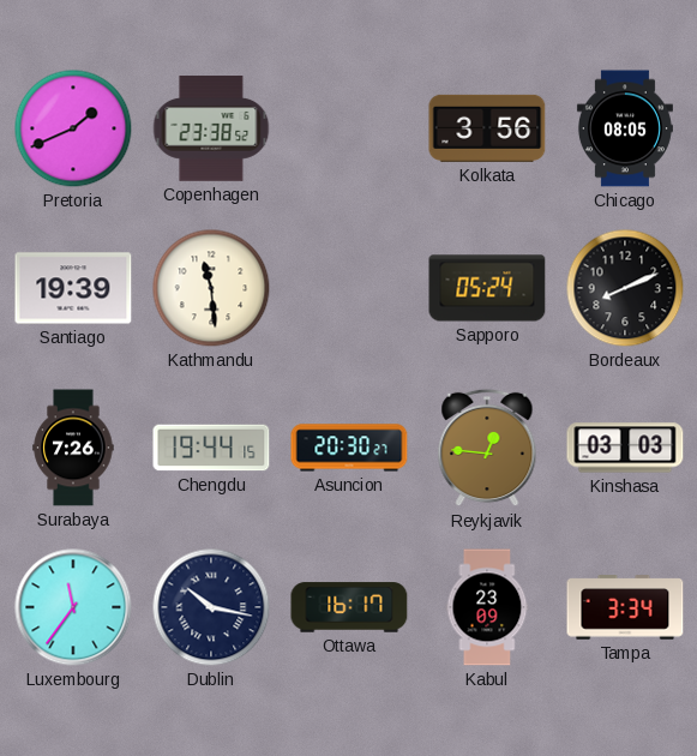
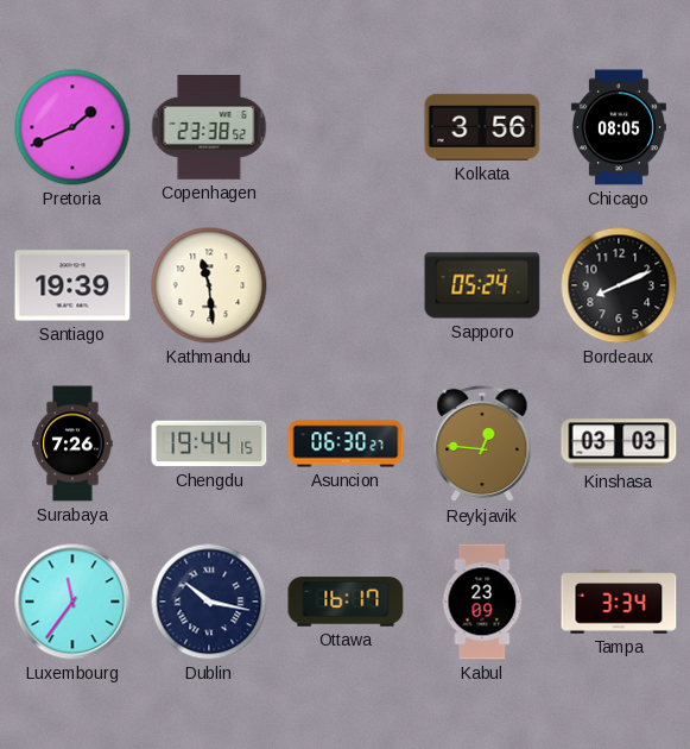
Asuncion: 20:30 -> 06:30 (346, 443)
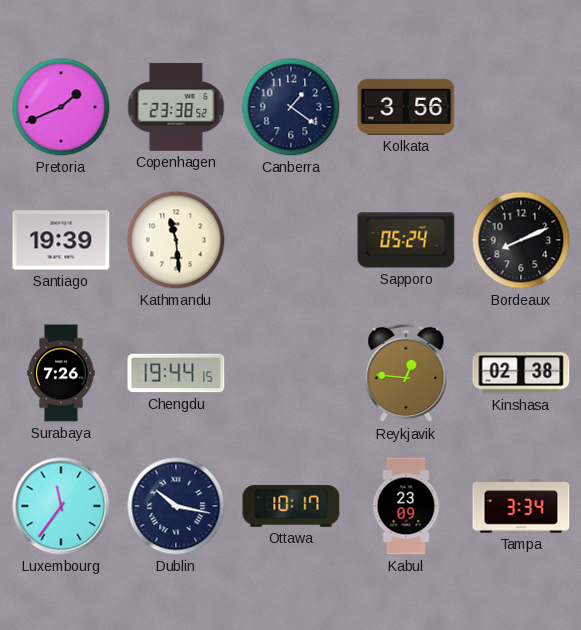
Canberra: none -> 1:21 (291, 107)
Chicago: 08:05 -> none (619, 127)
Asuncion: 06:30 -> none (346, 443)
Kinshasa: 03:03 -> 02:38 (521, 373)
Ottawa: 16:17 -> 10:17 (291, 506)
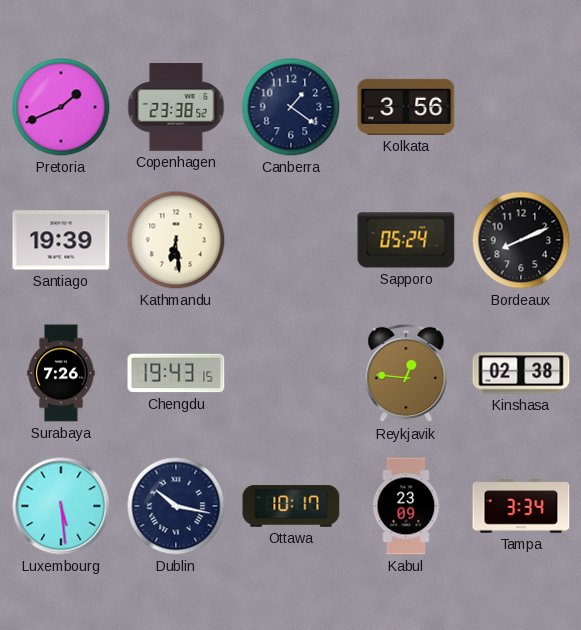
Kathmandu: 11:29 -> 6:29 (176, 240)
Chengdu: 19:44 -> 19:43 (176, 373)
Luxembourg: 11:36 -> 5:29 (61, 506)
